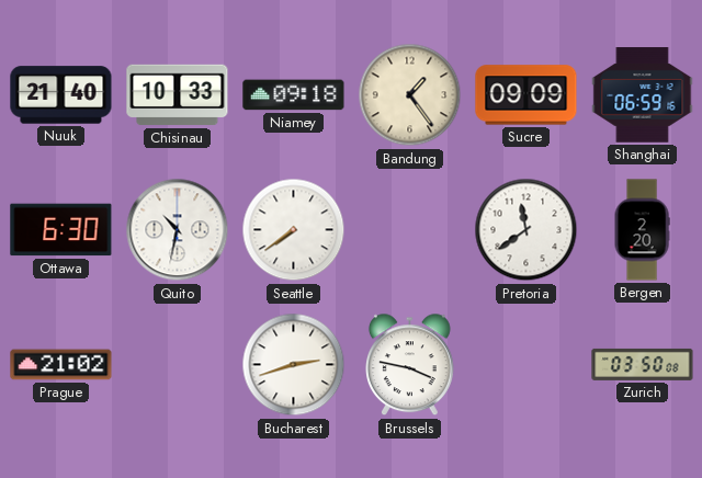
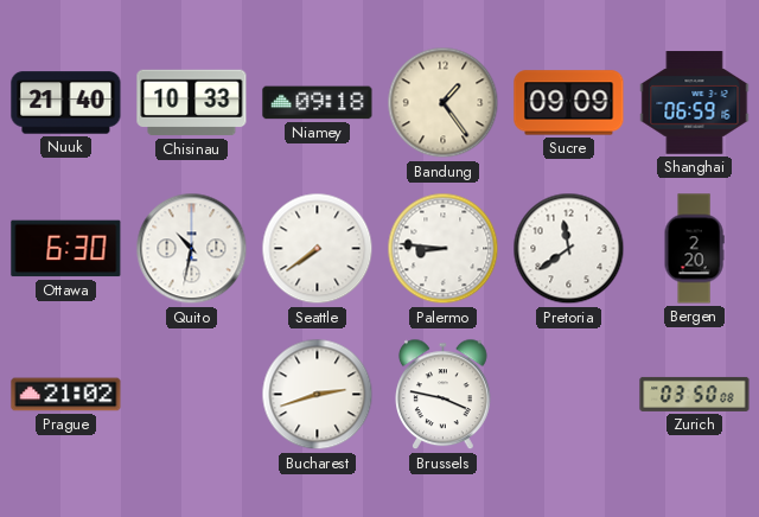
Palermo: none -> 8:46 (444, 249)
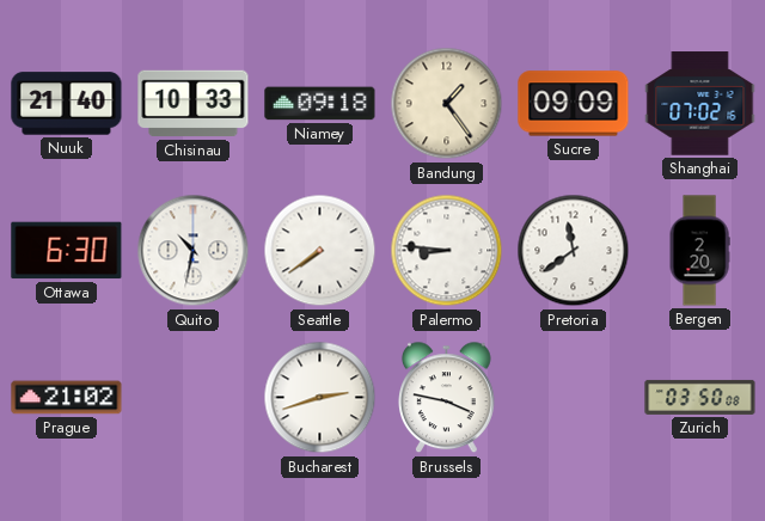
Shanghai: 06:59 -> 07:02 (700, 104)
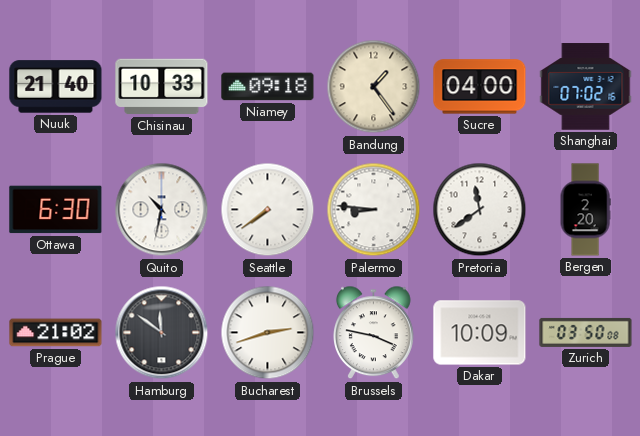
Sucre: 09:09 -> 04:00 (480, 87)
Hamburg: none -> 11:51 (162, 333)
Dakar: none -> 10:09 (480, 333)
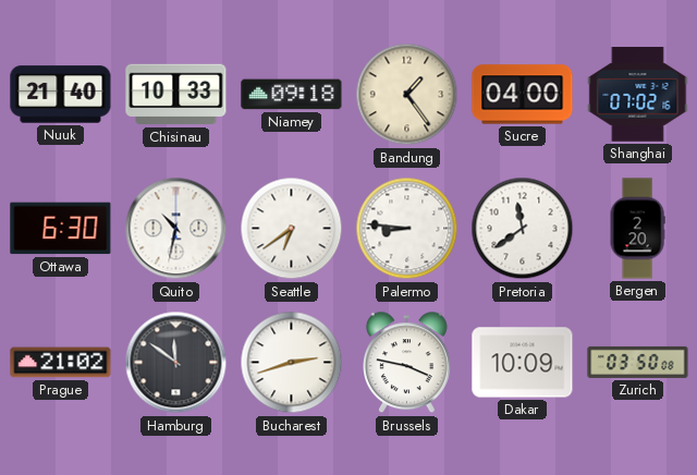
Seattle: 7:39 -> 6:39 (292, 229)
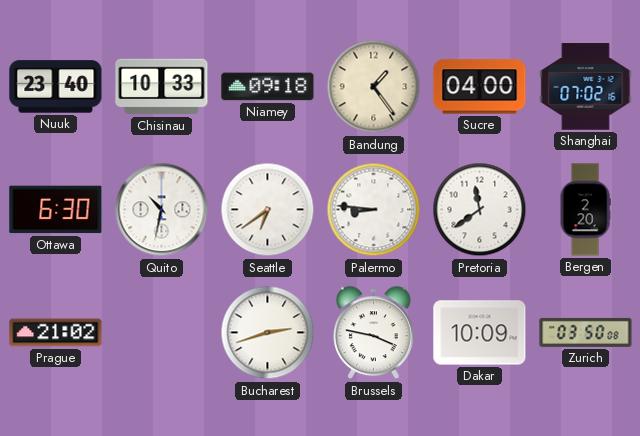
Nuuk: 21:40 -> 23:40 (56, 87)
Hamburg: 11:51 -> none (176, 363)
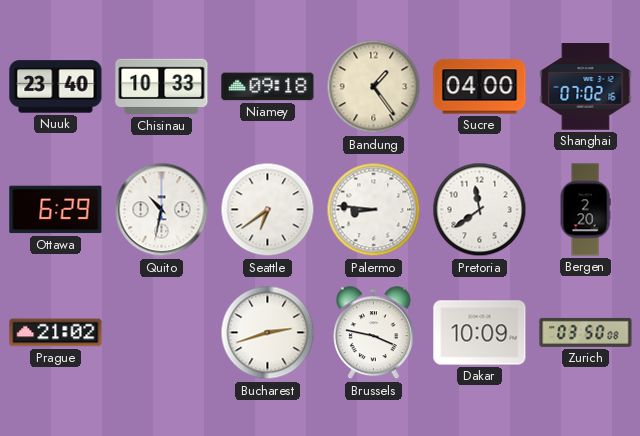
Ottawa: 6:30 -> 6:29 (56, 210)
